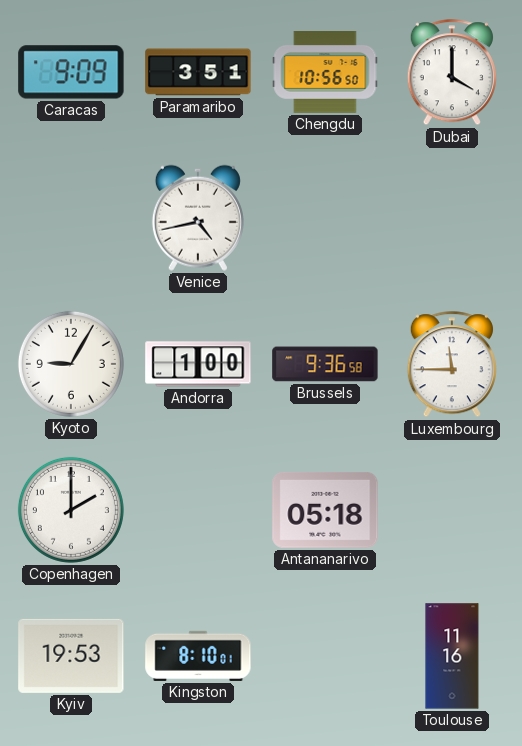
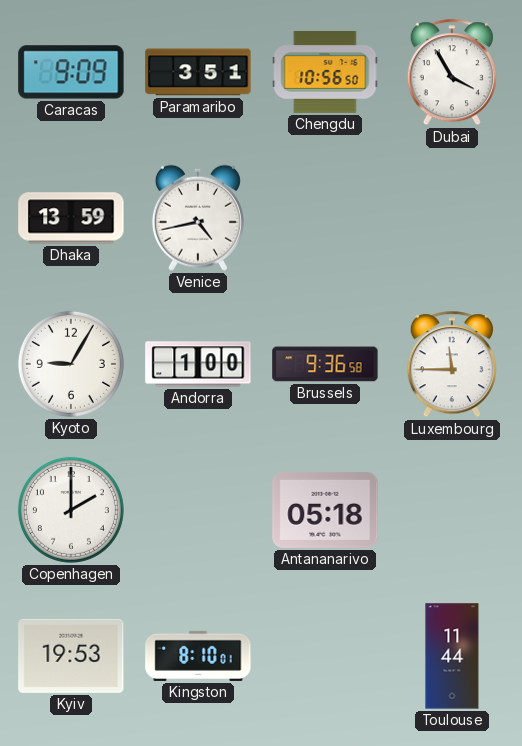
Dubai: 4:00 -> 3:55 (452, 73)
Dhaka: none -> 13:59 (71, 218)
Toulouse: 11:16 -> 11:44 (452, 656)
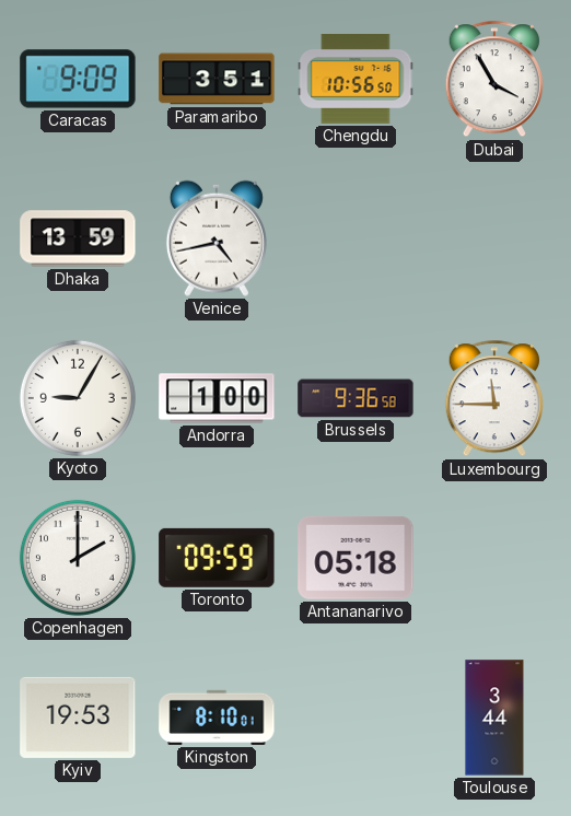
Toronto: none -> 09:59 (217, 558)
Toulouse: 11:44 -> 3:44 (494, 718)
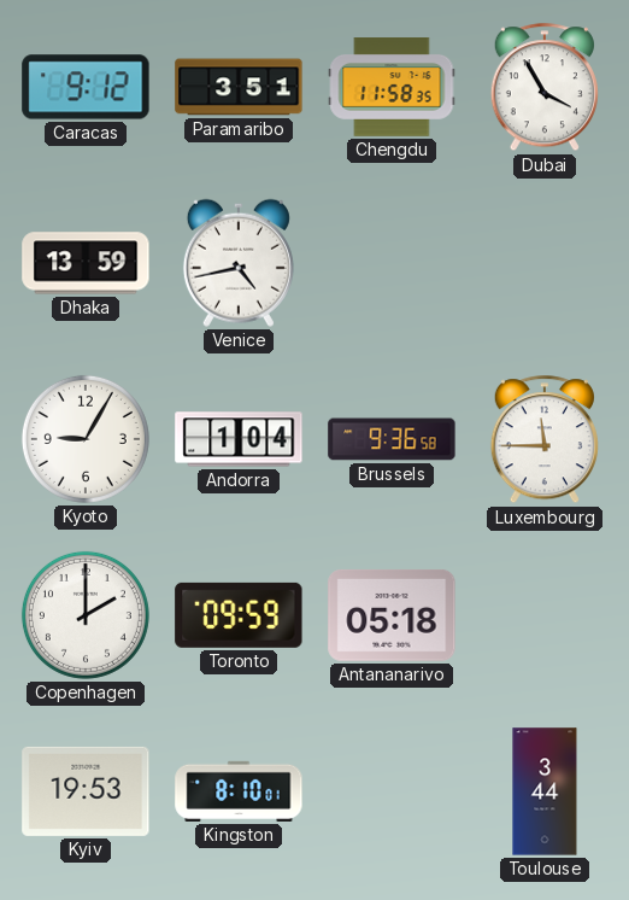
Caracas: 9:09 -> 9:12 (86, 87)
Chengdu: 10:56 -> 11:58 (392, 88)
Andorra: 1:00 -> 1:04 (239, 439)
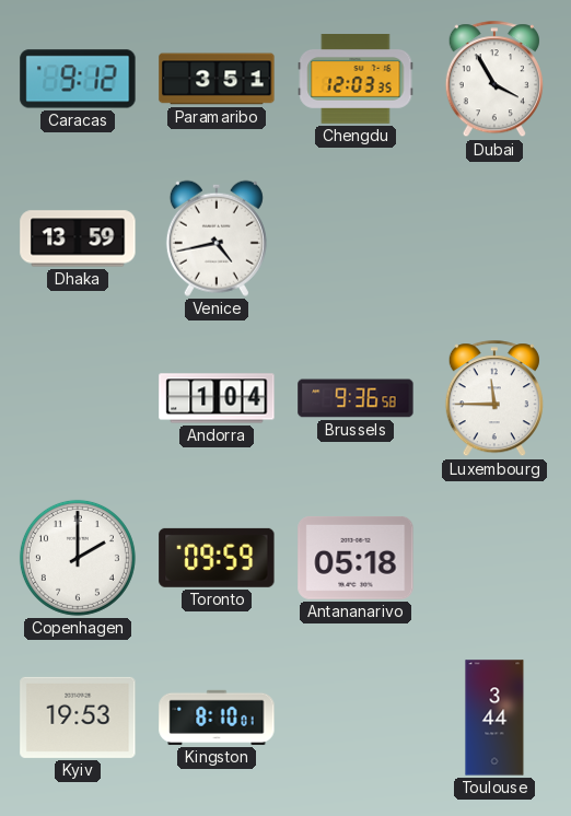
Chengdu: 11:58 -> 12:03 (356, 80)
Kyoto: 9:05 -> none (86, 439)
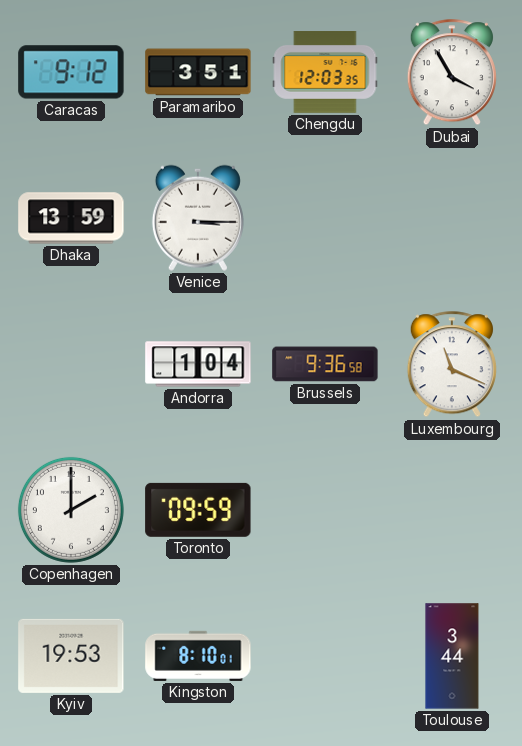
Venice: 4:43 -> 3:15 (198, 218)
Luxembourg: 11:45 -> 11:19 (452, 365)
Antananarivo: 05:18 -> none (356, 558)
